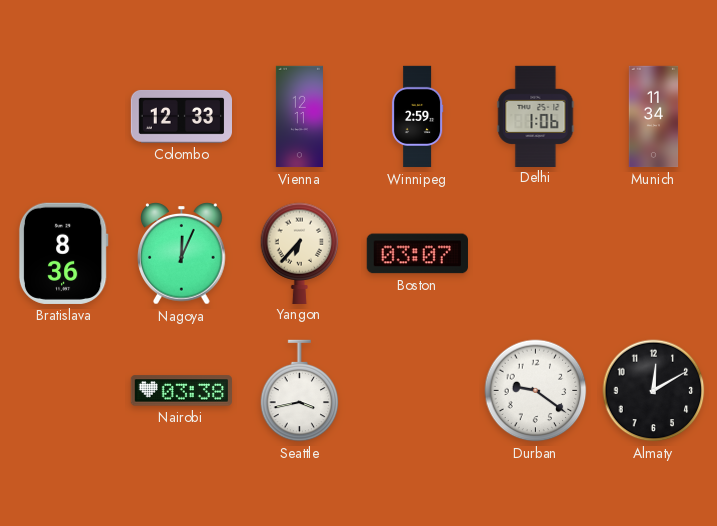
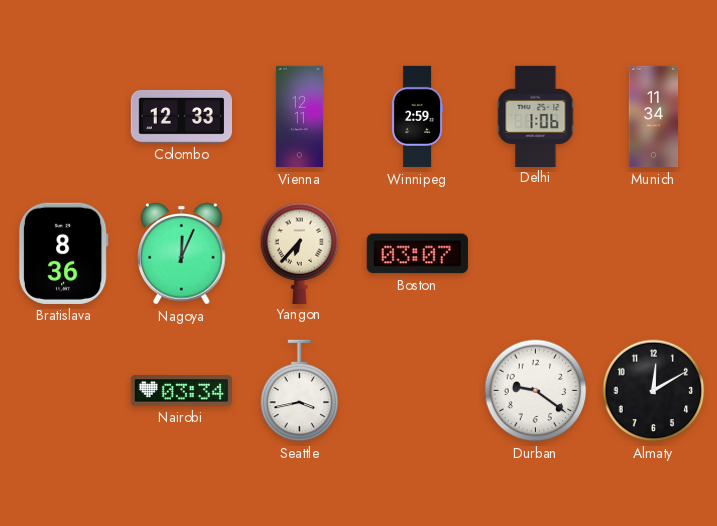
Nairobi: 03:38 -> 03:34 (181, 391)
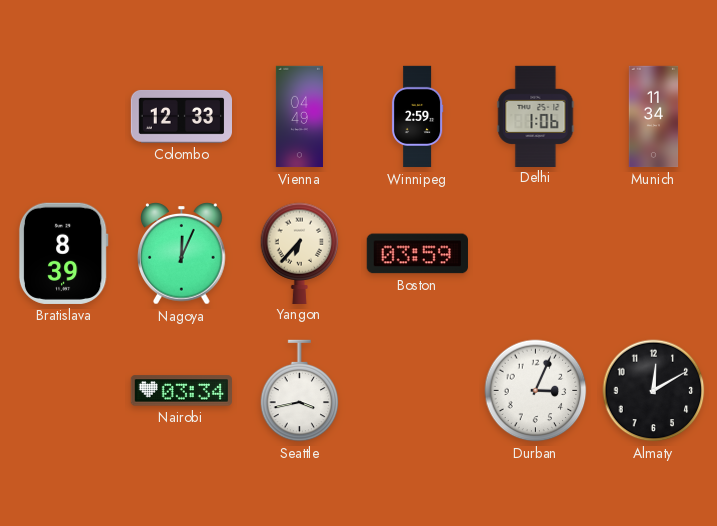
Vienna: 12:11 -> 04:49 (299, 117)
Bratislava: 8:36 -> 8:39 (63, 253)
Boston: 03:07 -> 03:59 (417, 254)
Durban: 9:21 -> 3:04 (536, 391)
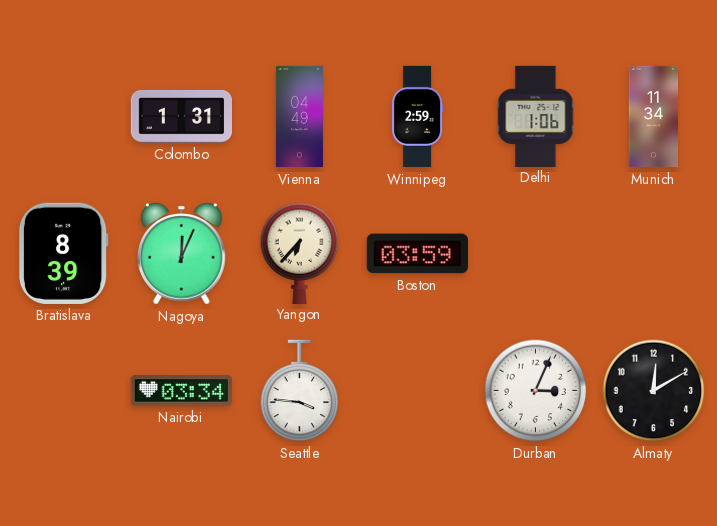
Colombo: 12:33 -> 1:31 (181, 116)
Seattle: 3:43 -> 3:46 (300, 391)
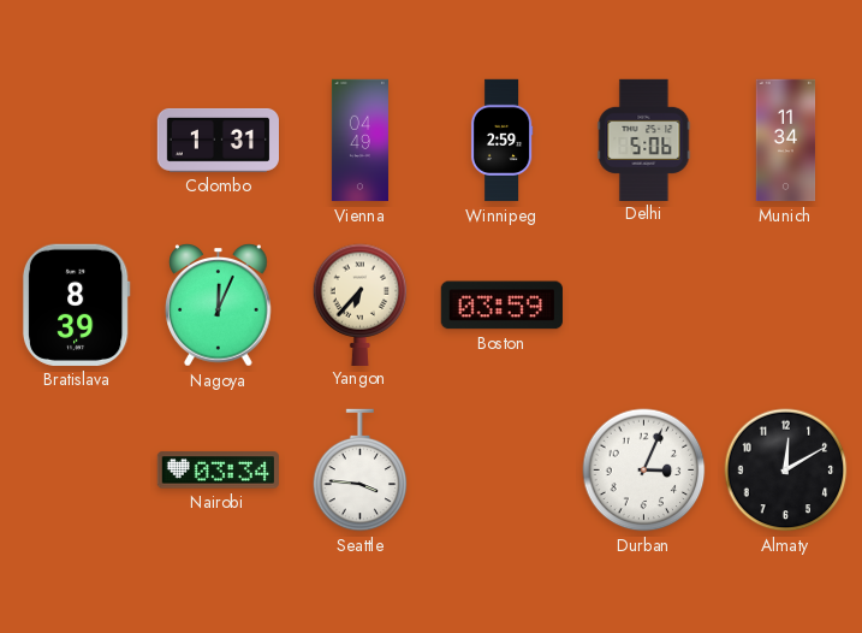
Delhi: 1:06 -> 5:06 (644, 140)
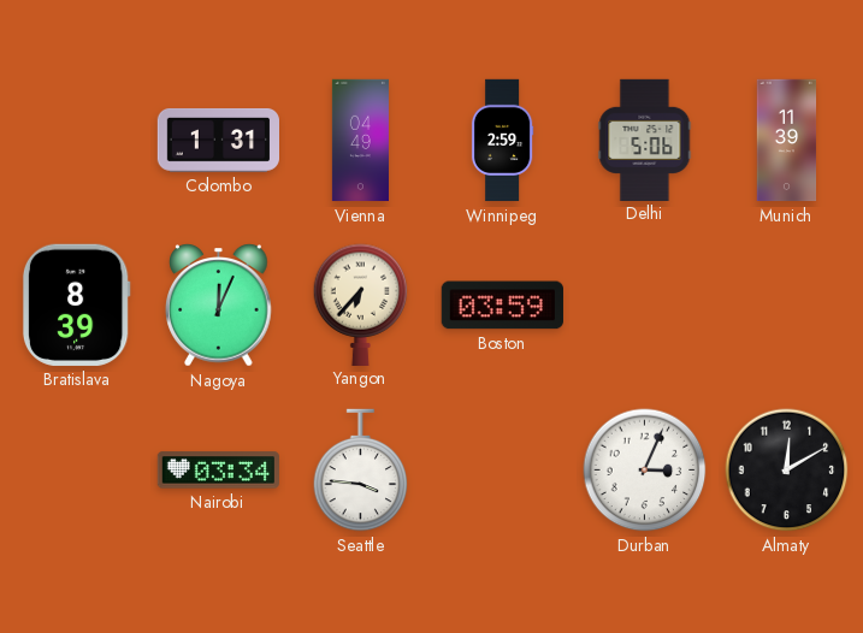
Munich: 11:34 -> 11:39 (787, 141)
